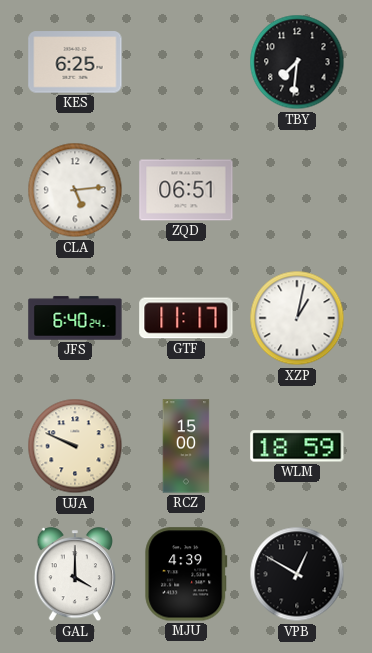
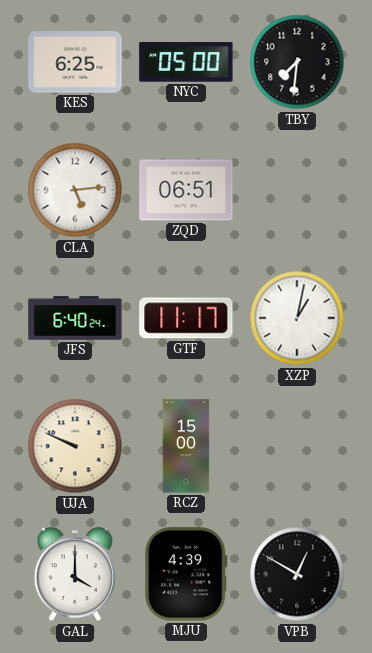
NYC: none -> 05:00 (186, 62)
WLM: 18:59 -> none (297, 446)
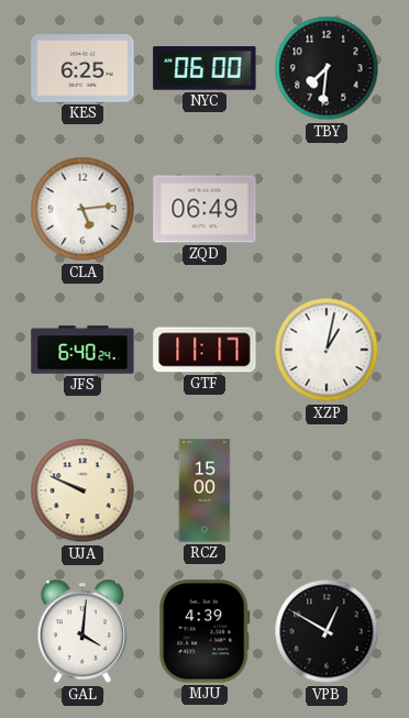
NYC: 05:00 -> 06:00 (204, 68)
ZQD: 06:51 -> 06:49 (204, 209)
GAL: 4:00 -> 4:01 (81, 632)
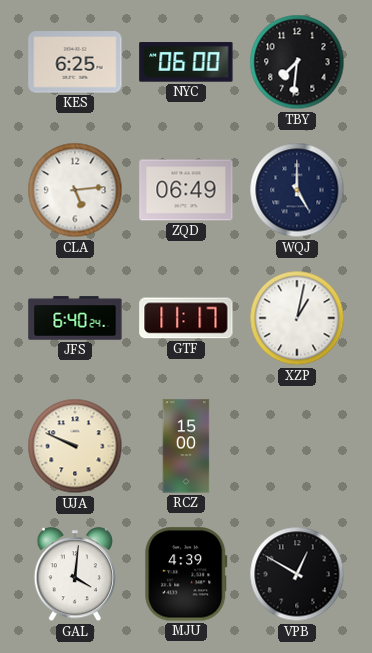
WQJ: none -> 5:00 (297, 190)
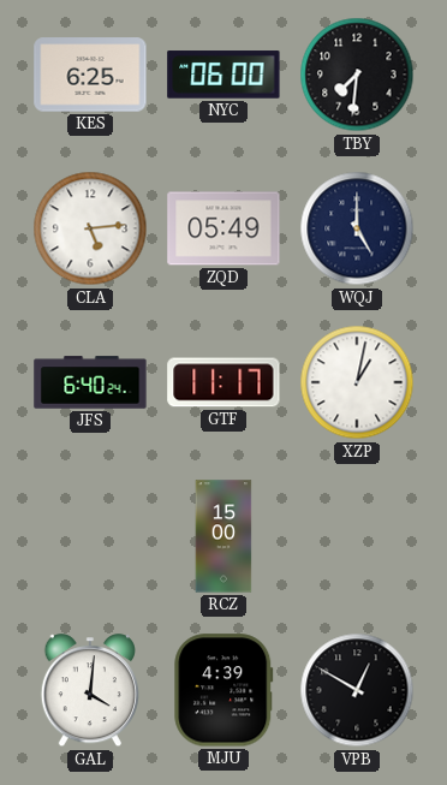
ZQD: 06:49 -> 05:49 (223, 228)
UJA: 9:49 -> none (75, 446)
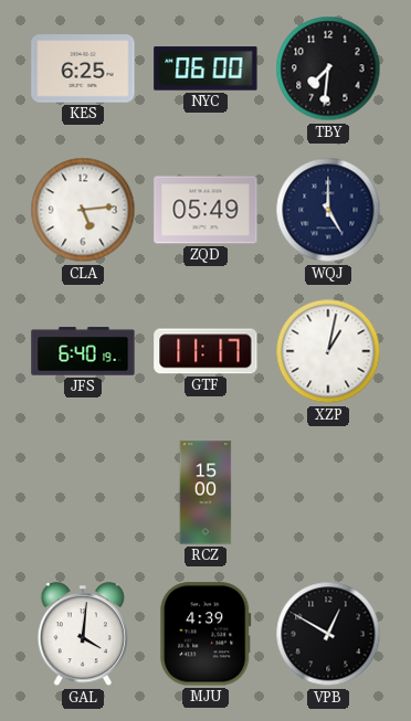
JFS: 6:40:24 -> 6:40:19 (83, 351)
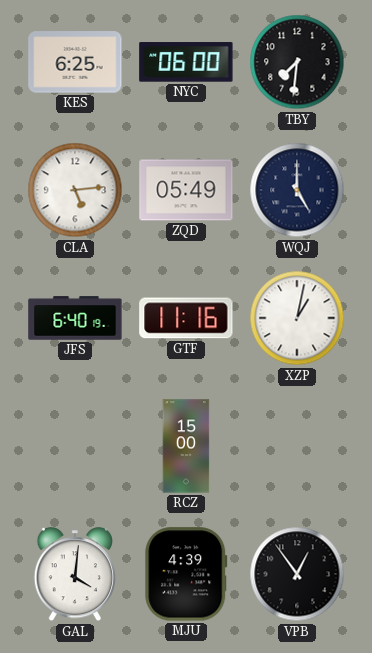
GTF: 11:17 -> 11:16 (186, 318)
VPB: 12:50 -> 12:54 (297, 574)
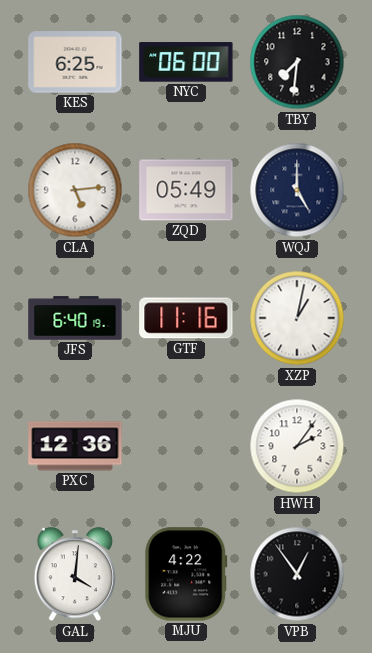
PXC: none -> 12:36 (75, 446)
RCZ: 15:00 -> none (186, 446)
HWH: none -> 2:06 (297, 446)
MJU: 4:39 -> 4:22 (186, 574)
